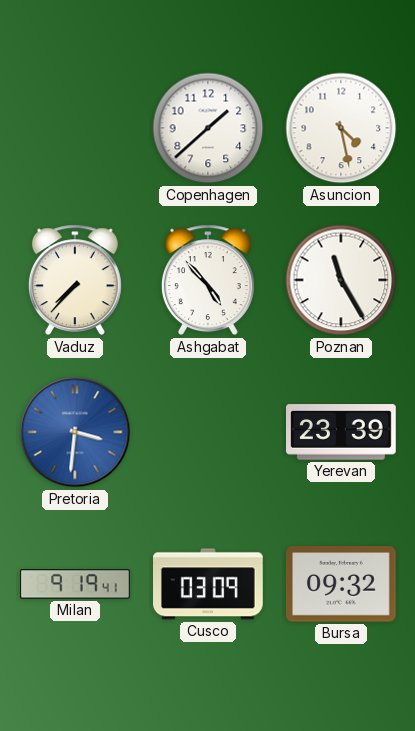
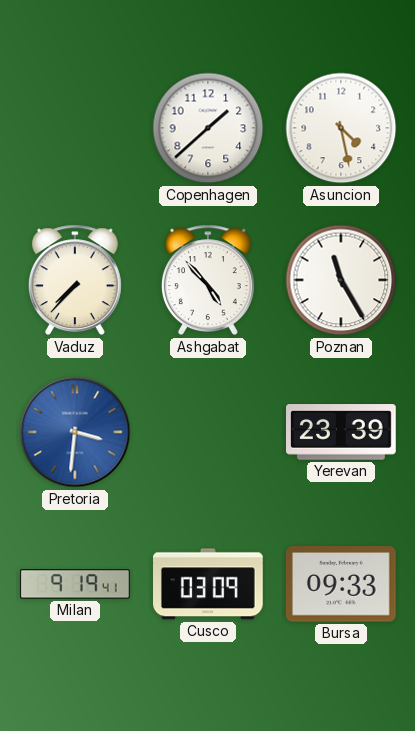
Bursa: 09:32 -> 09:33 (342, 584)
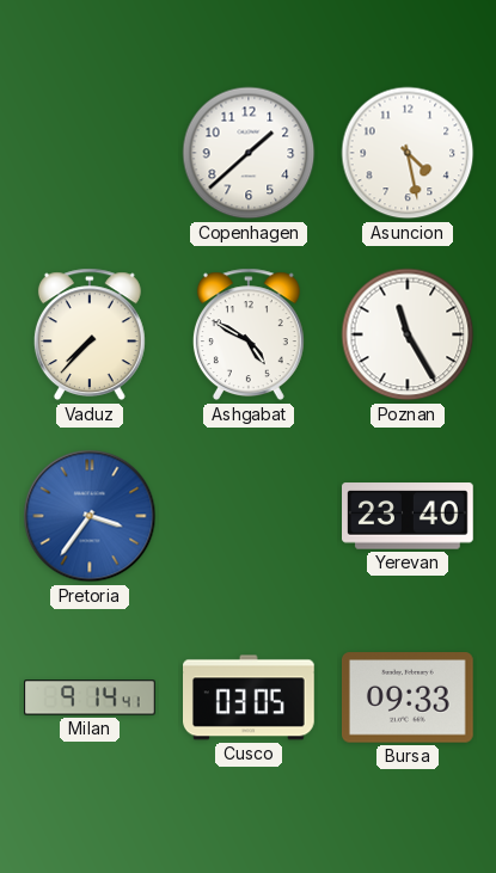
Ashgabat: 4:53 -> 4:50 (249, 334)
Pretoria: 3:31 -> 3:36 (90, 516)
Yerevan: 23:39 -> 23:40 (409, 516)
Milan: 9:19 -> 9:14 (90, 697)
Cusco: 03:09 -> 03:05 (250, 697)
